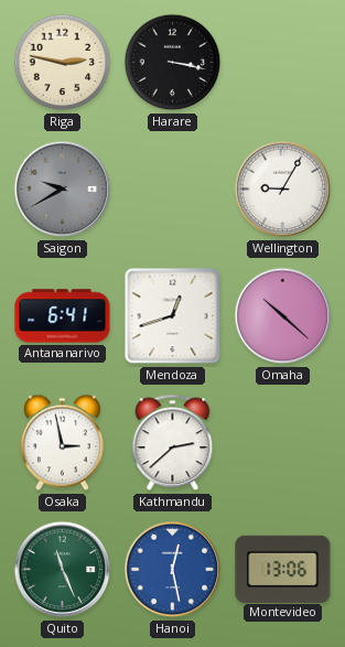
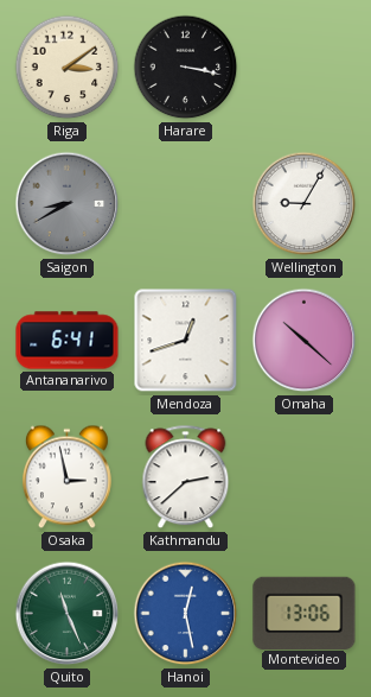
Riga: 2:47 -> 3:09 (68, 68)
Saigon: 9:40 -> 8:40 (68, 204)
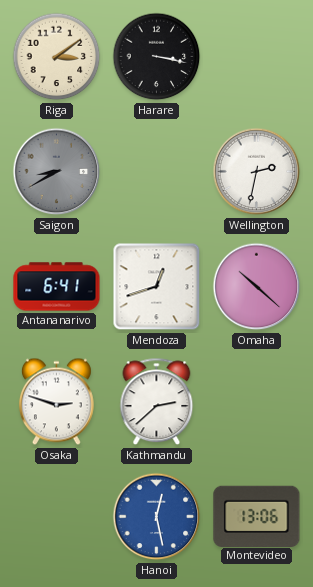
Wellington: 9:05 -> 2:32 (257, 172)
Osaka: 2:58 -> 2:48 (56, 402)
Quito: 11:26 -> none (68, 614)
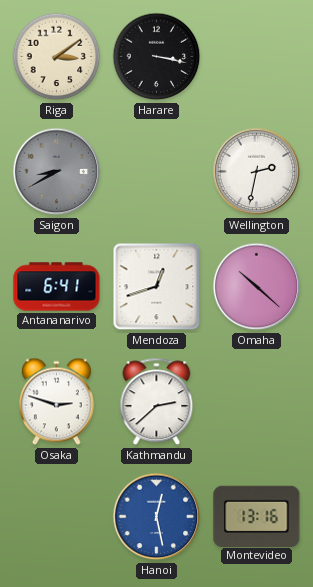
Montevideo: 13:06 -> 13:16 (257, 516)
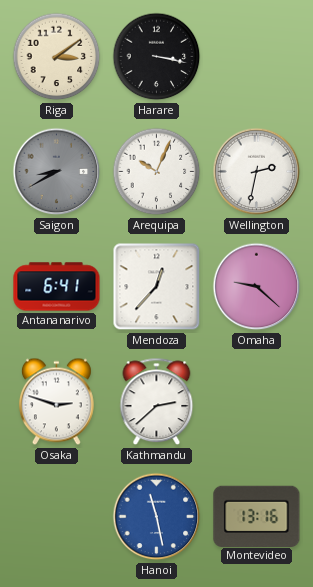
Arequipa: none -> 10:04 (157, 172)
Mendoza: 12:42 -> 12:37 (157, 287)
Omaha: 10:22 -> 9:22 (257, 287)
Hanoi: 12:28 -> 11:28 (157, 517)
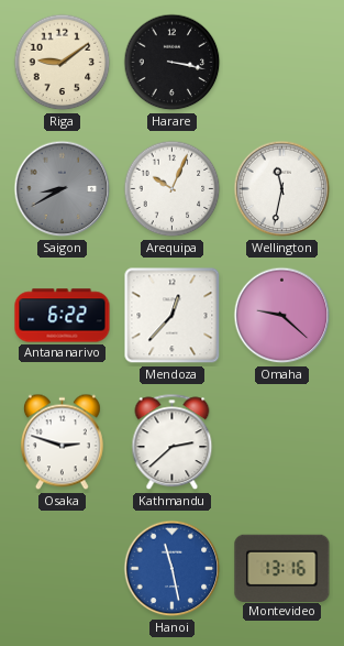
Riga: 3:09 -> 9:09 (63, 63)
Wellington: 2:32 -> 11:32 (282, 189)
Antananarivo: 6:41 -> 6:22 (63, 316)
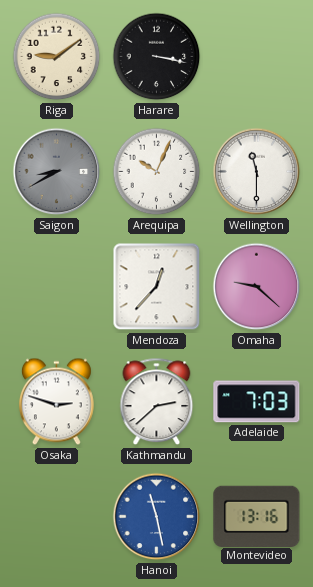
Wellington: 11:32 -> 11:30 (257, 172)
Antananarivo: 6:22 -> none (63, 316)
Adelaide: none -> 7:03 (257, 402)
